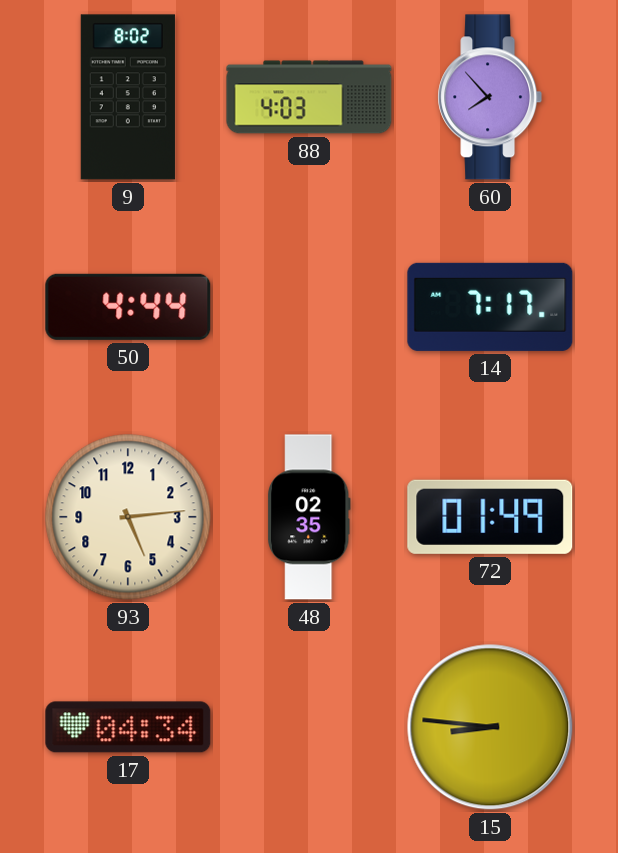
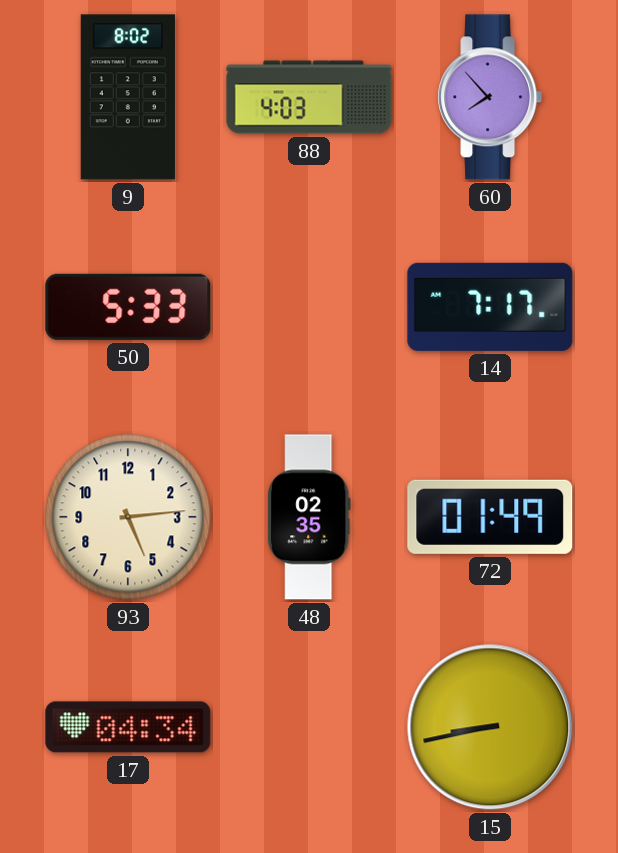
50: 4:44 -> 5:33 (128, 307)
15: 8:46 -> 8:43 (490, 727)
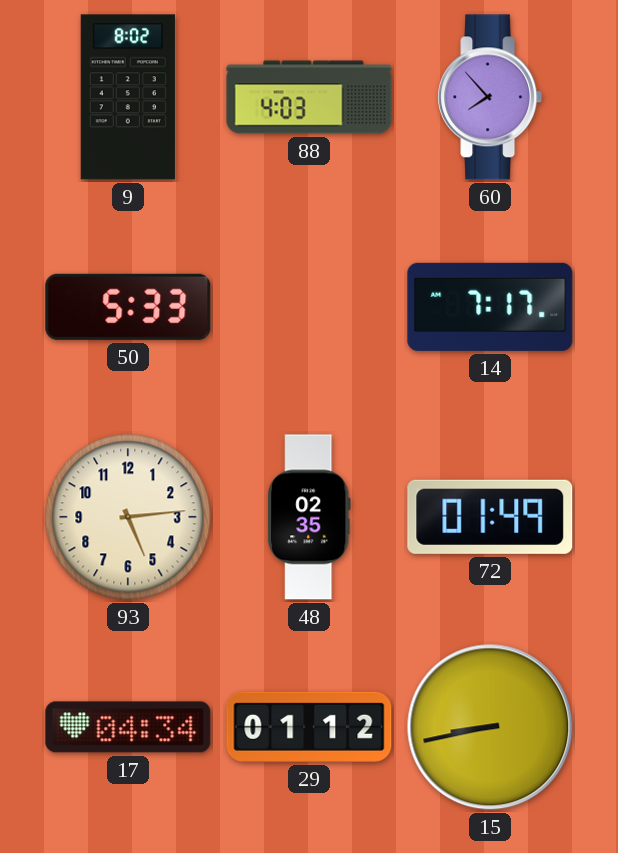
29: none -> 01:12 (309, 727)
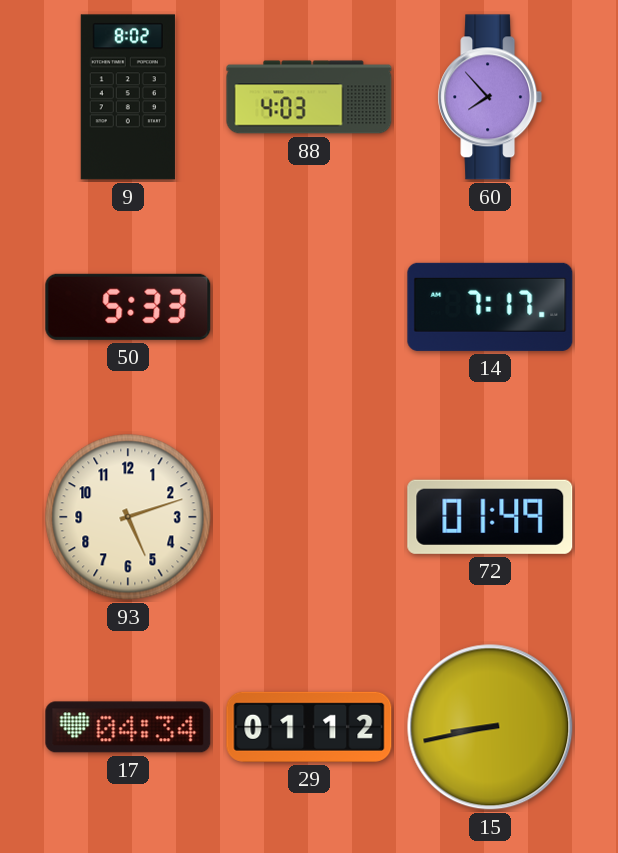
93: 5:14 -> 5:12 (128, 517)
48: 02:35 -> none (310, 517)
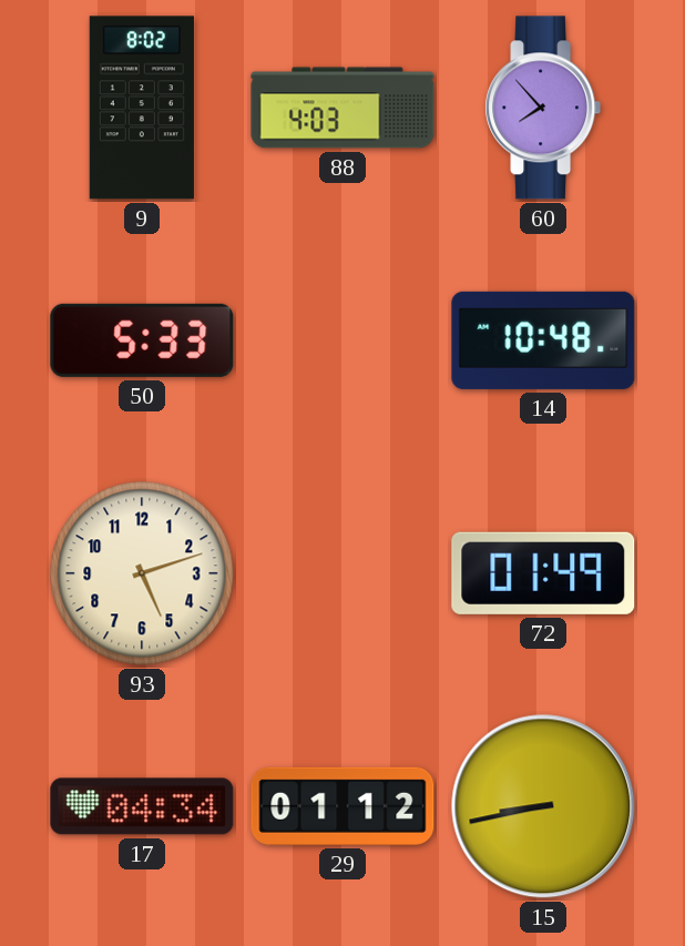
14: 7:17 -> 10:48 (543, 340)
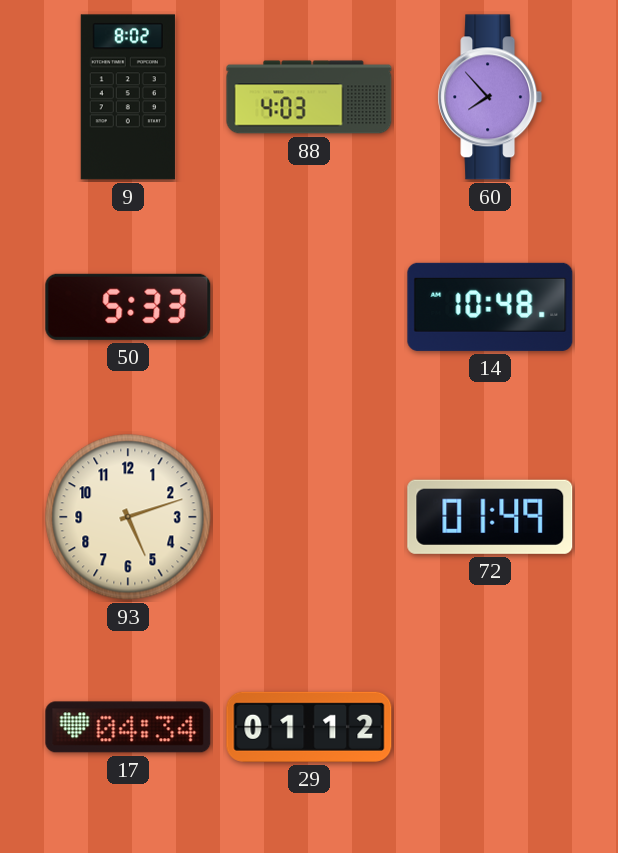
15: 8:43 -> none (543, 806)
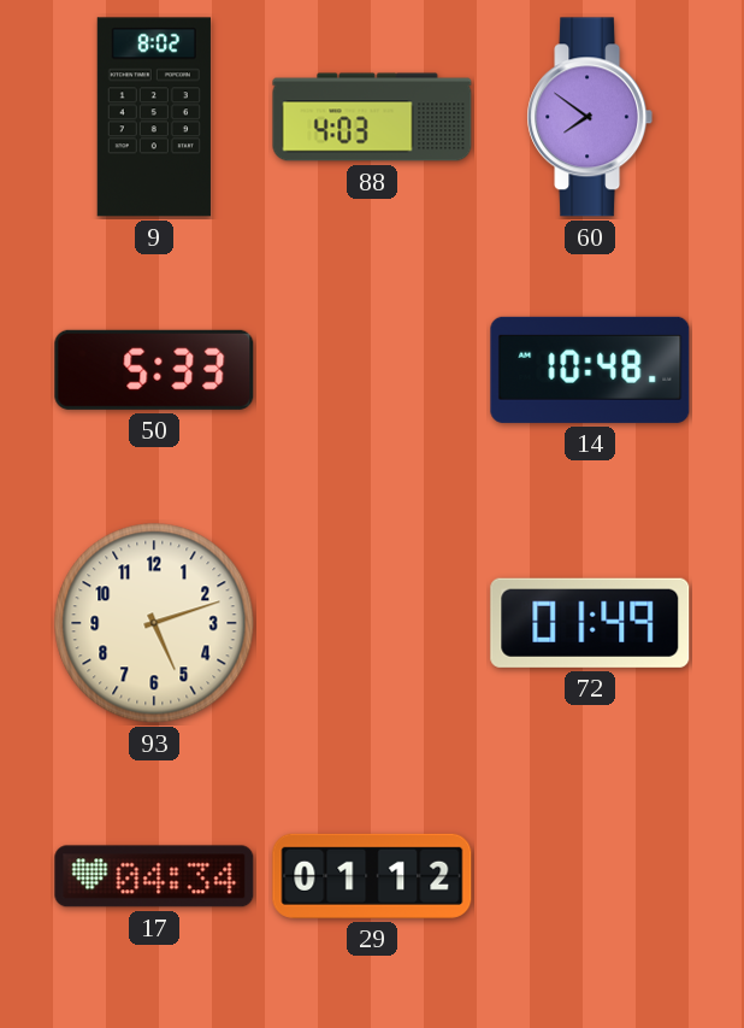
60: 7:53 -> 7:51 (590, 117)
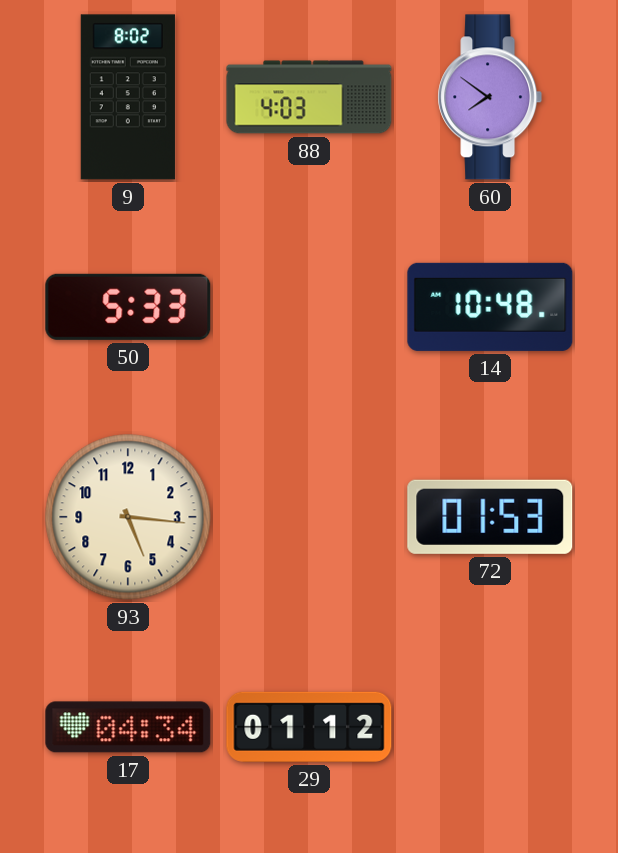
93: 5:12 -> 5:16 (128, 517)
72: 01:49 -> 01:53 (490, 517)
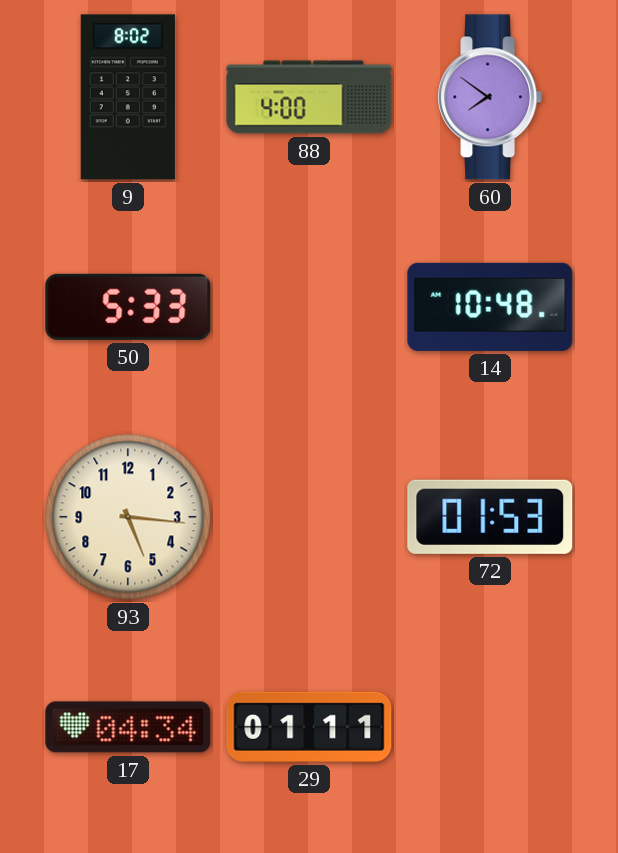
88: 4:03 -> 4:00 (309, 97)
29: 01:12 -> 01:11 (309, 727)
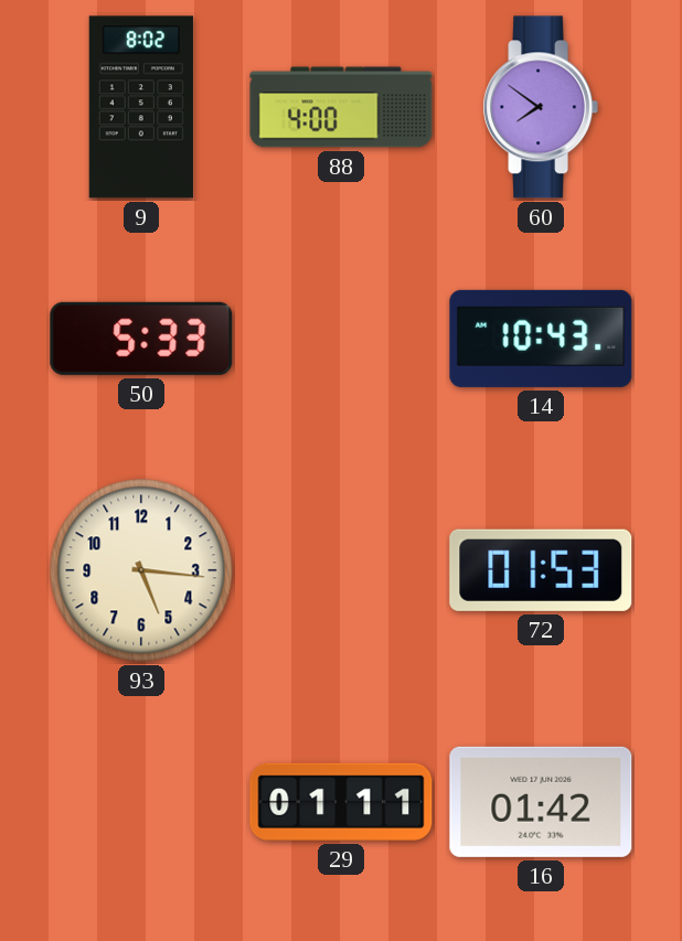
14: 10:48 -> 10:43 (541, 339)
17: 04:34 -> none (128, 727)
16: none -> 01:42 (541, 802)
